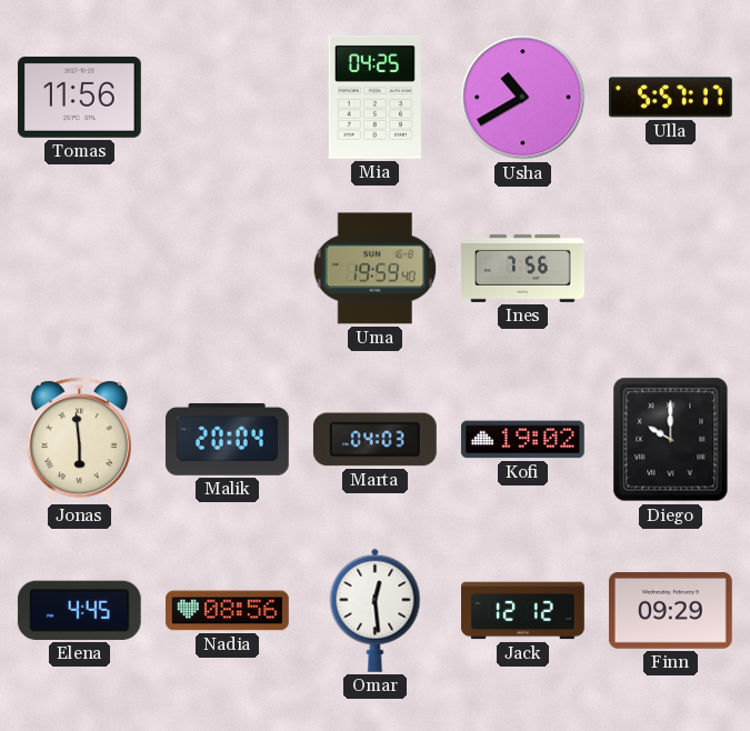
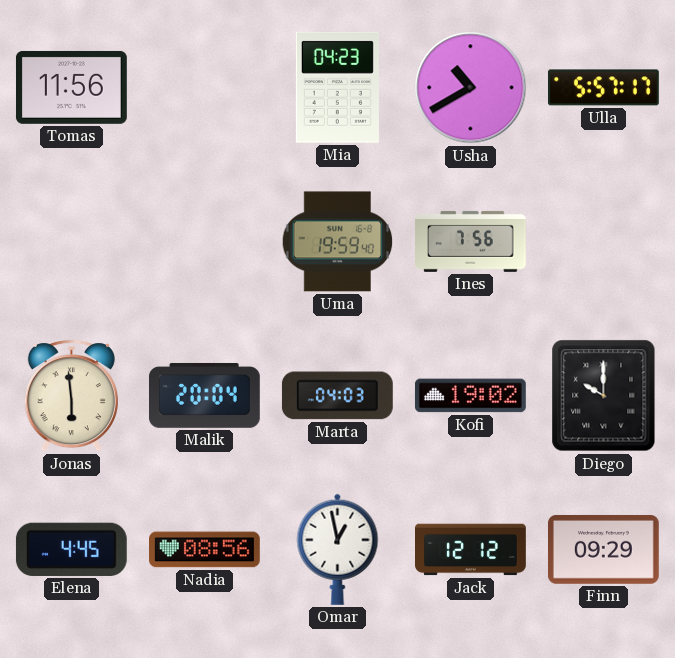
Mia: 04:25 -> 04:23 (337, 87)
Omar: 12:29 -> 12:58 (338, 549)
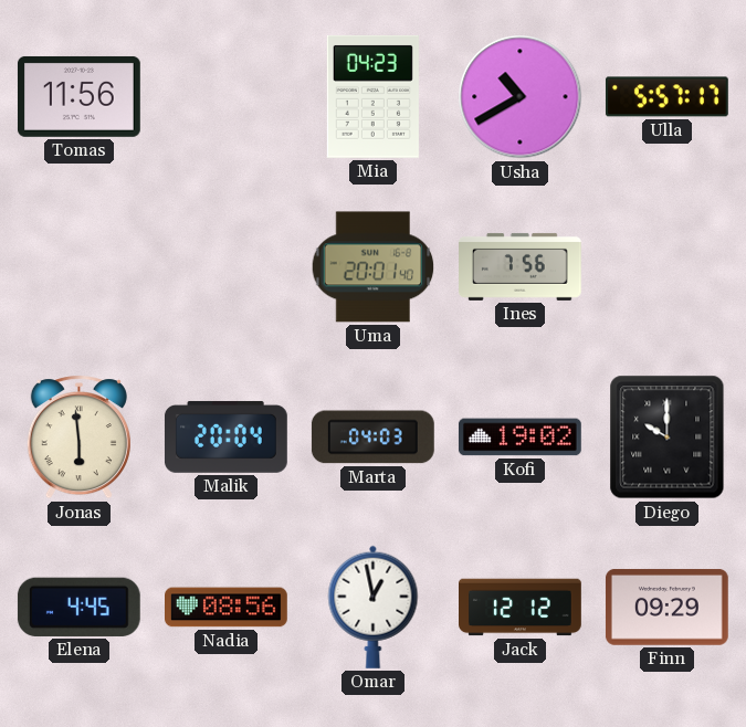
Uma: 19:59 -> 20:01 (374, 267)
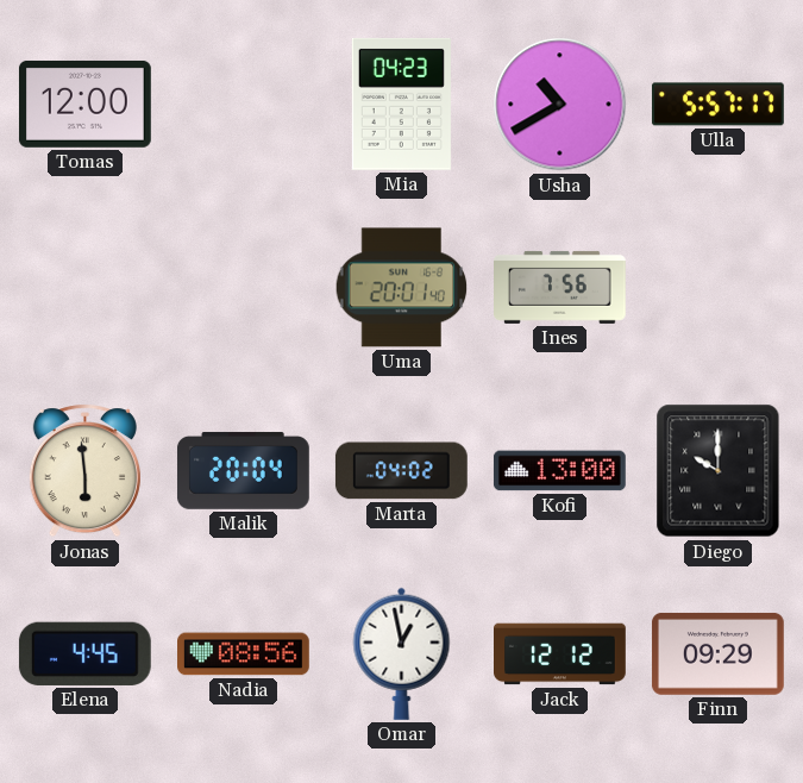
Tomas: 11:56 -> 12:00 (84, 104)
Marta: 04:03 -> 04:02 (401, 471)
Kofi: 19:02 -> 13:00 (559, 471)
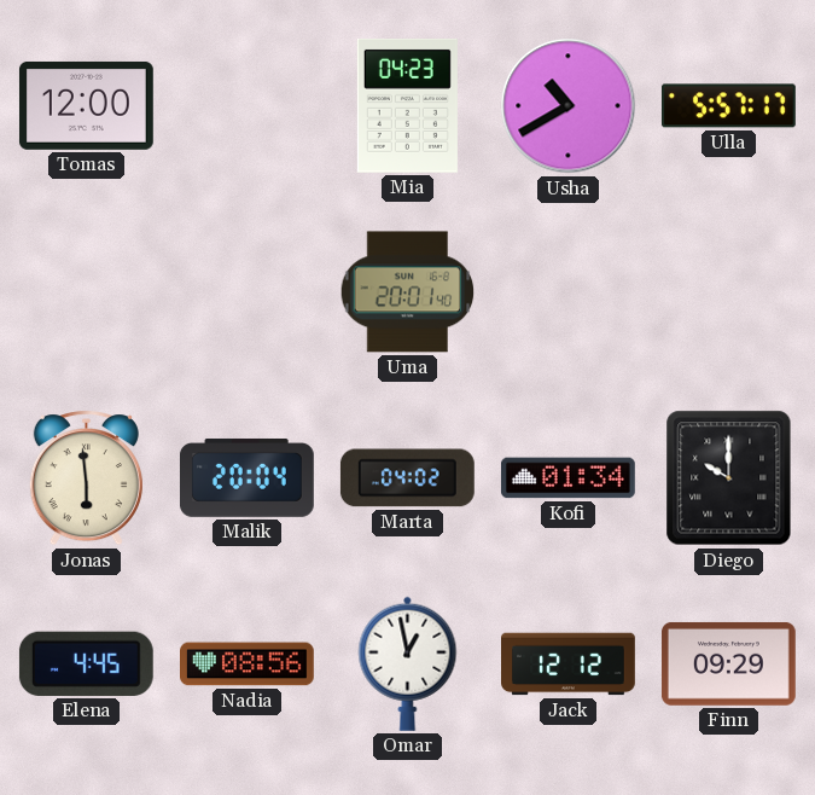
Ines: 7:56 -> none (560, 287)
Kofi: 13:00 -> 01:34 (567, 478)
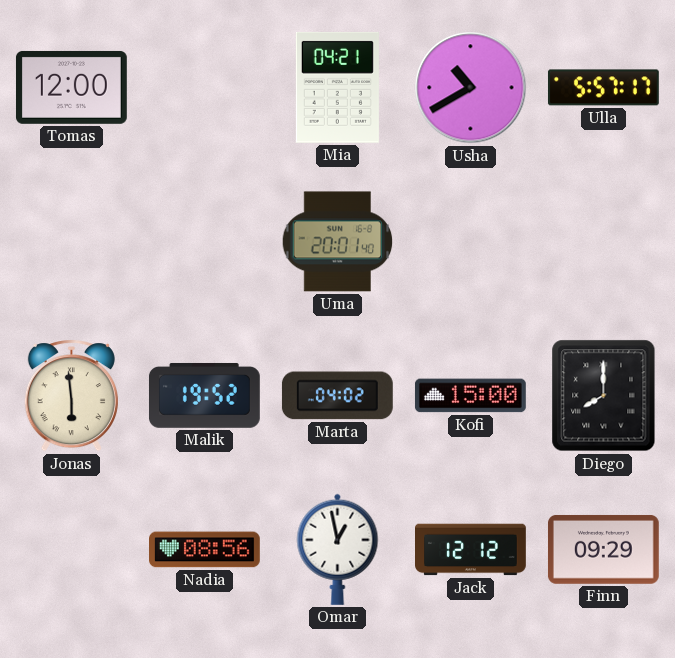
Mia: 04:23 -> 04:21 (337, 87)
Malik: 20:04 -> 19:52 (204, 396)
Kofi: 01:34 -> 15:00 (470, 396)
Diego: 10:00 -> 8:00 (604, 396)
Elena: 4:45 -> none (86, 663)
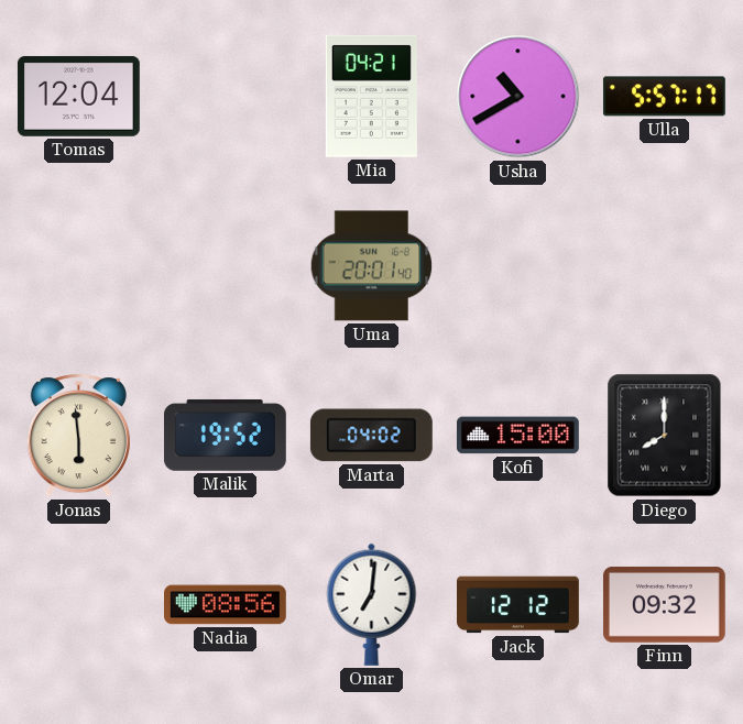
Tomas: 12:00 -> 12:04 (78, 96)
Omar: 12:58 -> 7:01 (372, 604)
Finn: 09:29 -> 09:32 (664, 604)
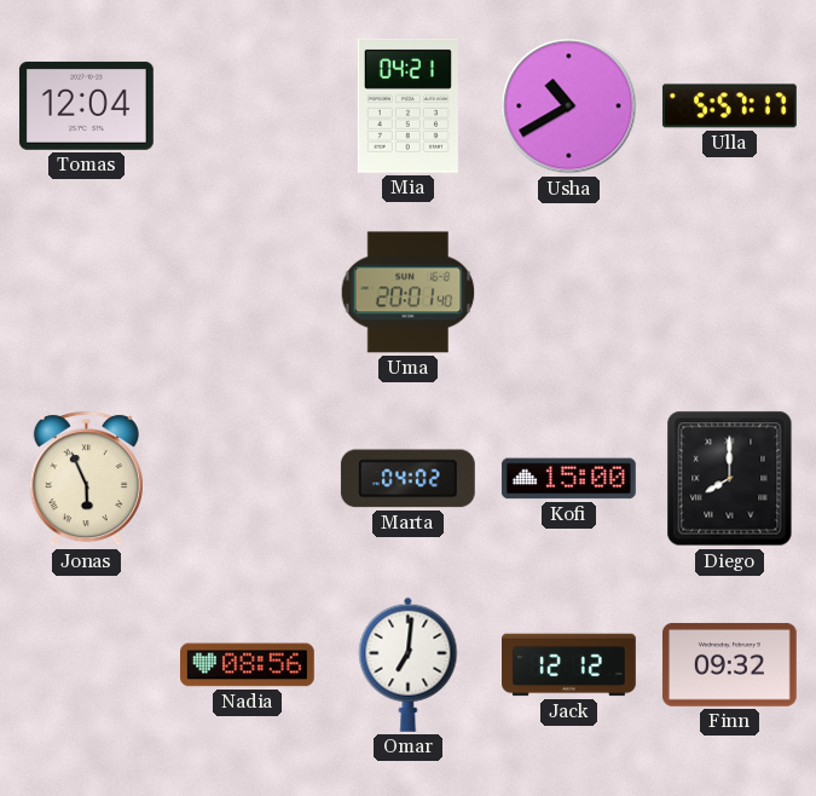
Jonas: 5:59 -> 5:56 (86, 479)
Malik: 19:52 -> none (225, 436)
